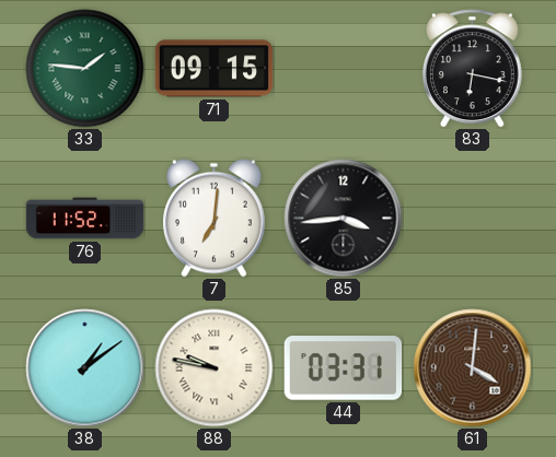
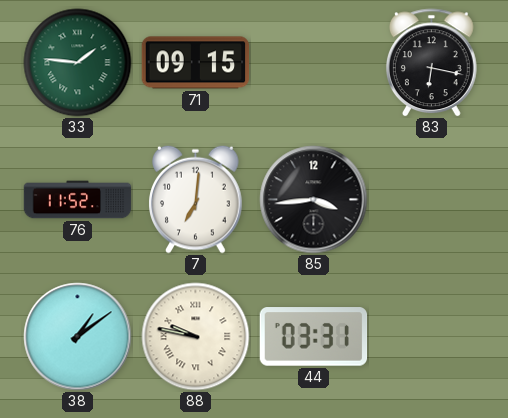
61: 4:01 -> none (473, 368)
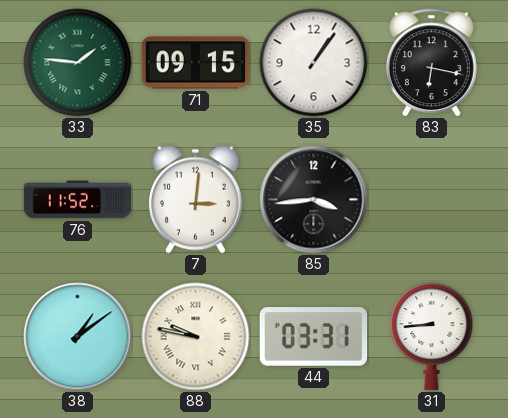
35: none -> 1:06 (314, 63)
7: 7:01 -> 3:01 (196, 199)
31: none -> 8:44 (432, 337)
